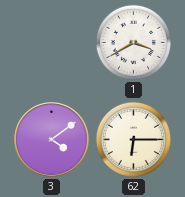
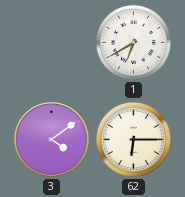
1: 3:40 -> 6:40 (133, 42)
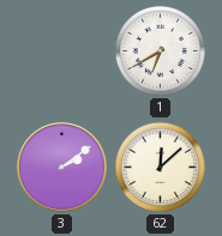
3: 4:09 -> 2:09 (62, 168)
62: 6:15 -> 12:08 (160, 167)
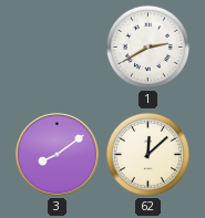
1: 6:40 -> 2:40 (147, 46)
3: 2:09 -> 8:09 (58, 155)
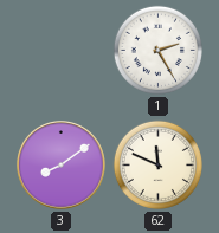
1: 2:40 -> 2:25 (157, 50)
62: 12:08 -> 11:49 (157, 164)
